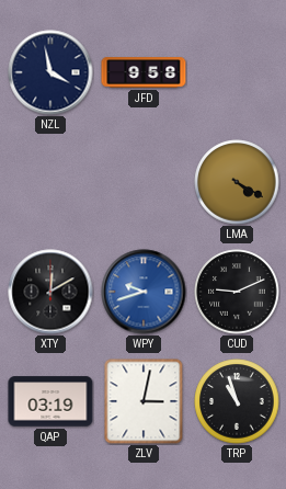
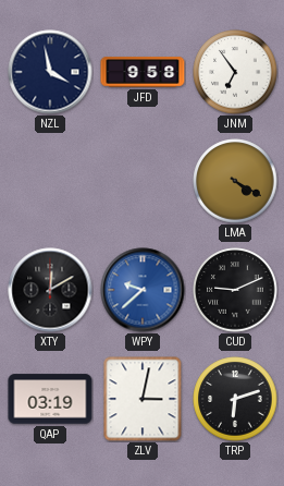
JNM: none -> 6:54 (235, 72)
WPY: 9:42 -> 9:38 (143, 290)
TRP: 10:57 -> 6:12 (235, 399)
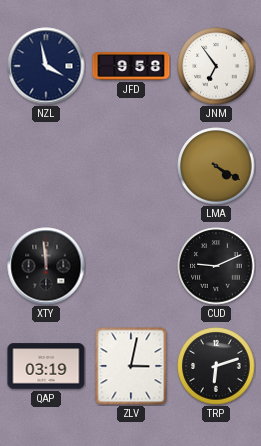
XTY: 12:10 -> 11:59 (46, 266)
WPY: 9:38 -> none (143, 290)
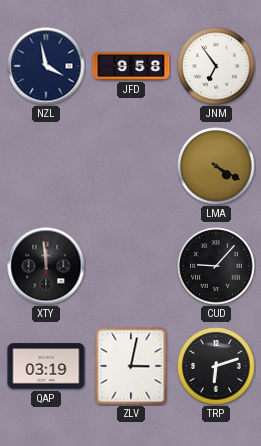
CUD: 9:11 -> 9:07 (216, 266)
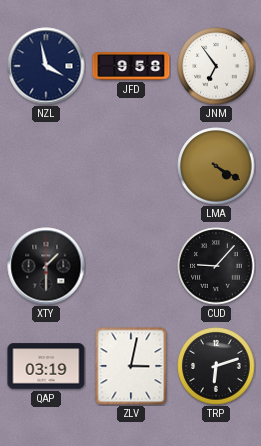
XTY: 11:59 -> 1:30 (46, 266)
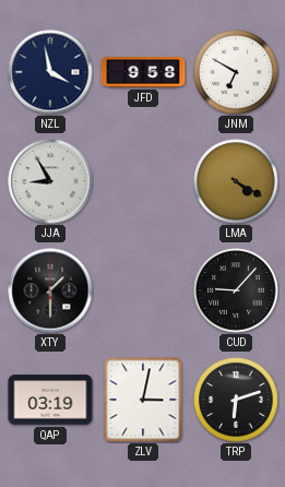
JNM: 6:54 -> 6:50 (236, 72)
JJA: none -> 8:55 (50, 181)
